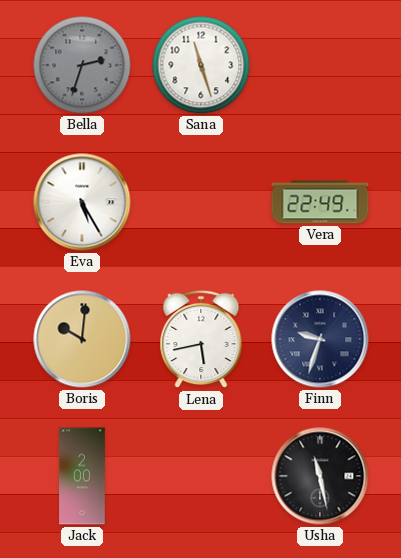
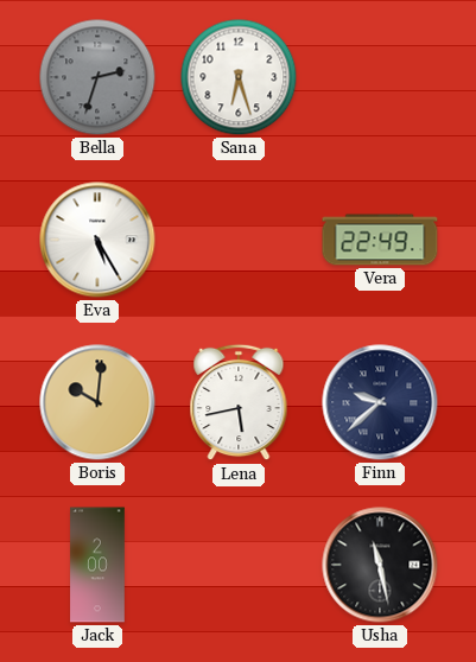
Sana: 11:27 -> 6:27 (239, 77)
Finn: 9:33 -> 9:38 (380, 402)
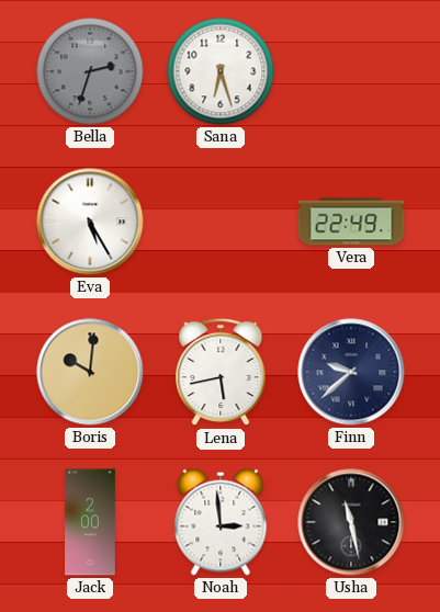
Noah: none -> 2:59 (221, 522)
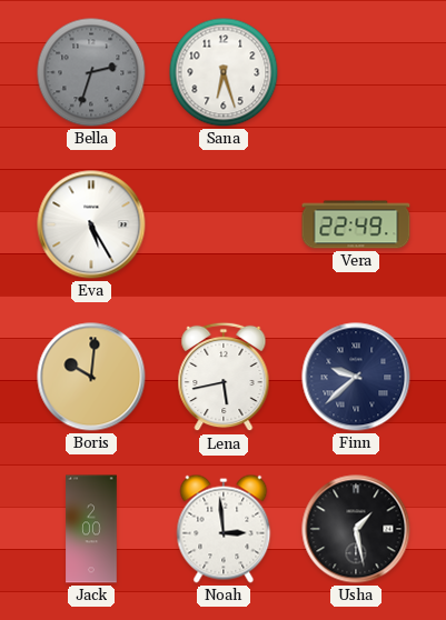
Usha: 11:28 -> 1:28 (356, 529)
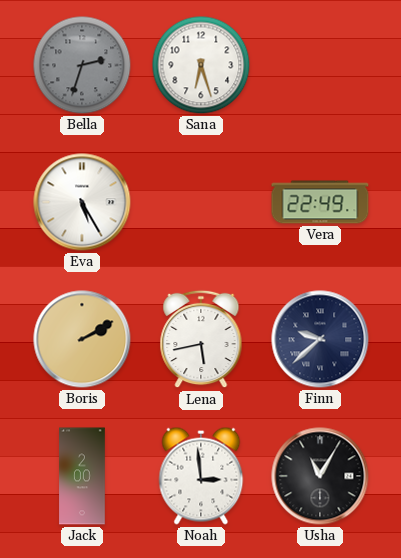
Boris: 10:01 -> 2:10 (82, 339)
Usha: 1:28 -> 11:05 (320, 476)
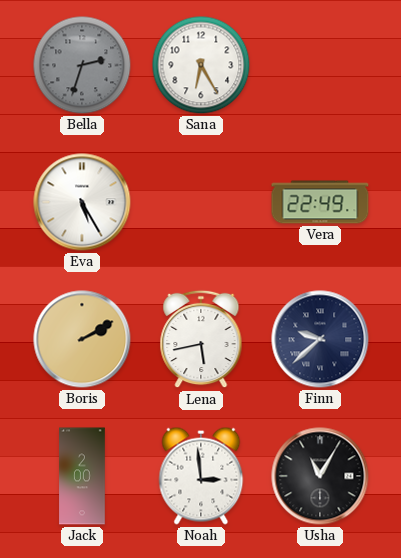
Sana: 6:27 -> 6:25 (201, 65)
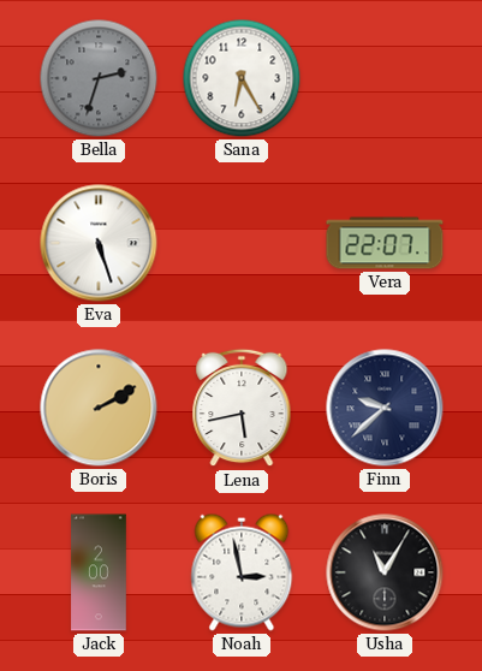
Eva: 5:25 -> 5:27 (99, 243)
Vera: 22:49 -> 22:07 (385, 243)
Noah: 2:59 -> 2:58 (242, 572)
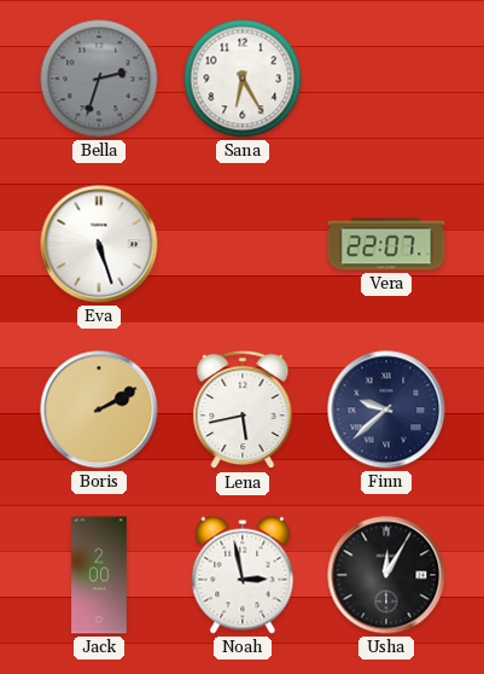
Usha: 11:05 -> 12:05 (386, 575)
